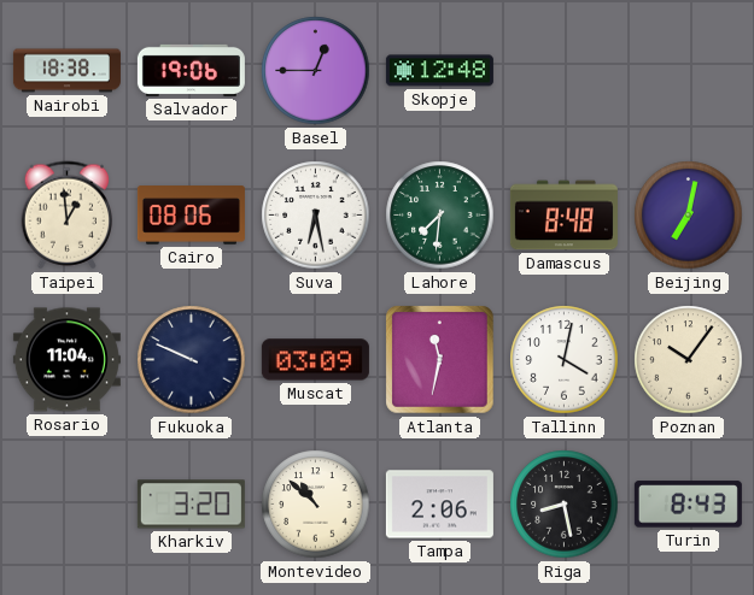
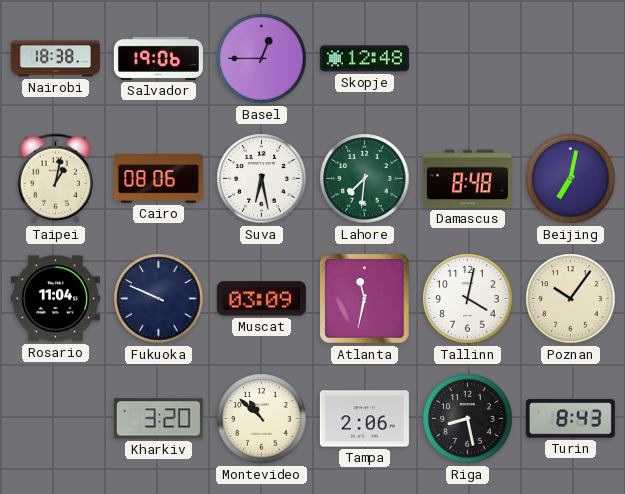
Taipei: 12:59 -> 1:02 (56, 179)
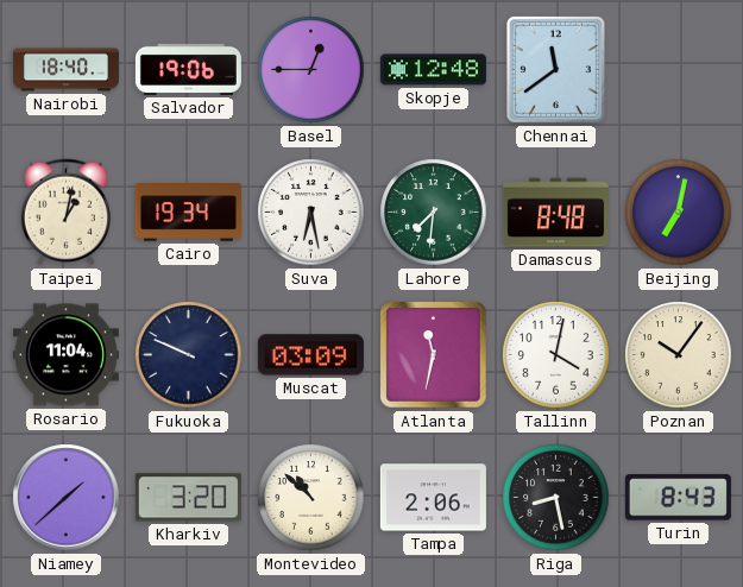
Nairobi: 18:38 -> 18:40 (65, 70)
Chennai: none -> 11:39 (555, 69)
Cairo: 08:06 -> 19:34 (188, 213)
Niamey: none -> 1:38 (67, 498)
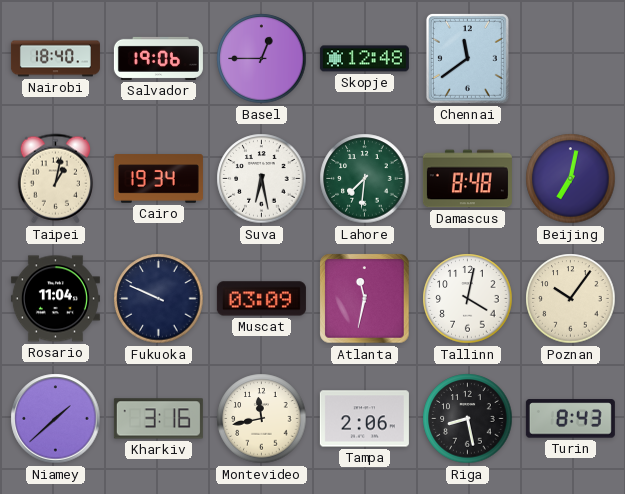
Kharkiv: 3:20 -> 3:16 (158, 419)
Montevideo: 10:52 -> 11:43 (262, 419)
